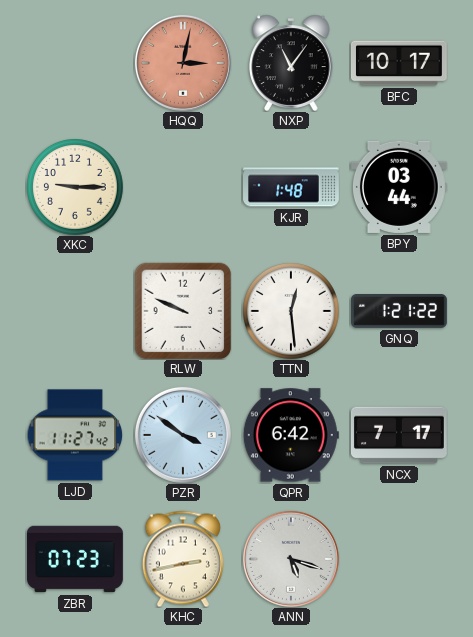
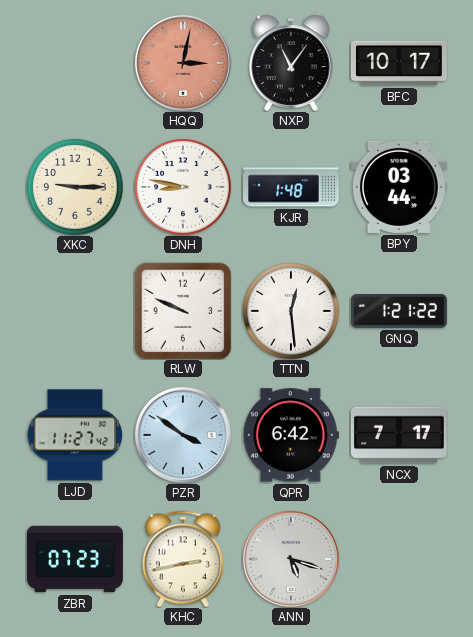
DNH: none -> 8:47 (183, 187)
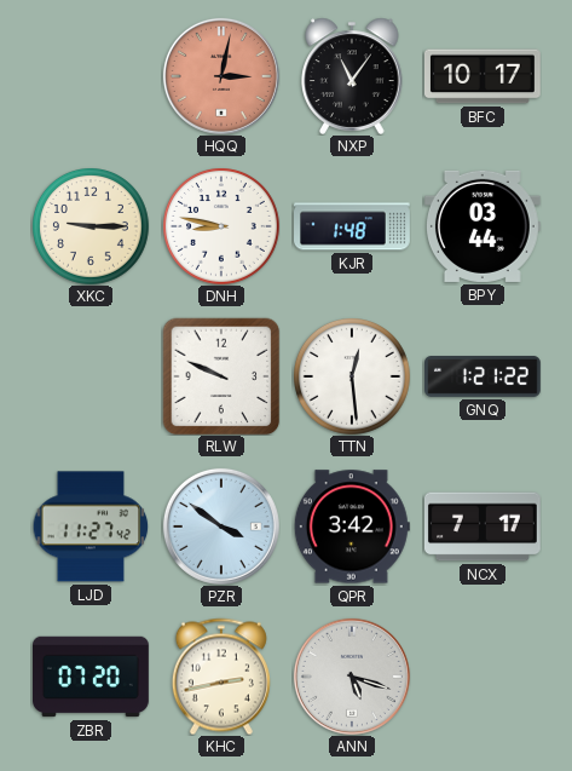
QPR: 6:42 -> 3:42 (352, 527)
ZBR: 07:23 -> 07:20 (92, 677)
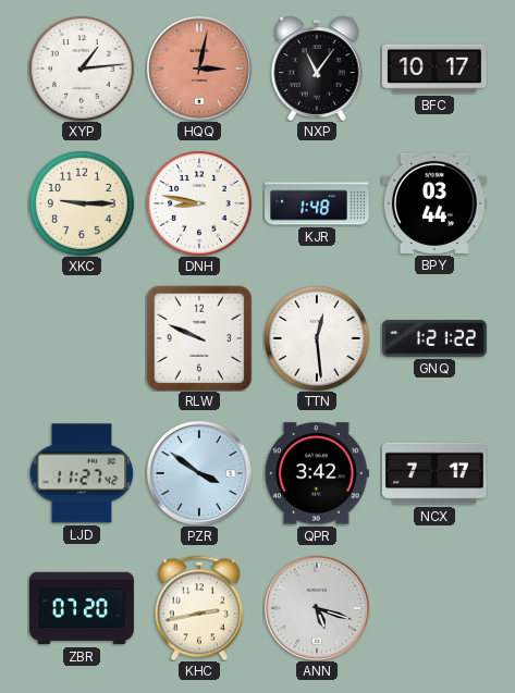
XYP: none -> 1:14 (82, 69)
